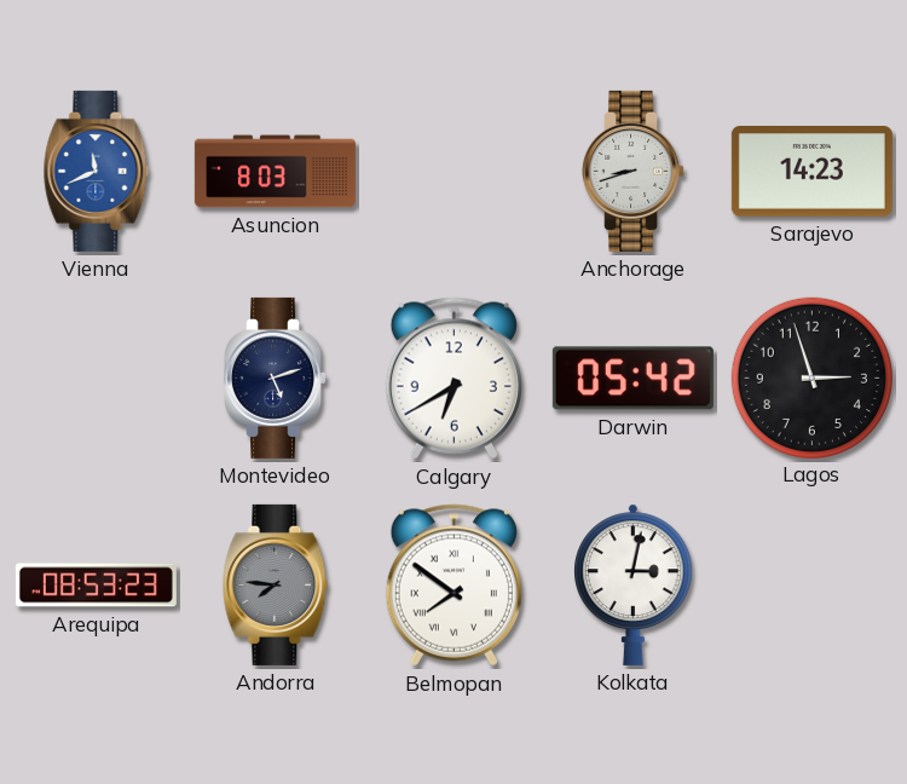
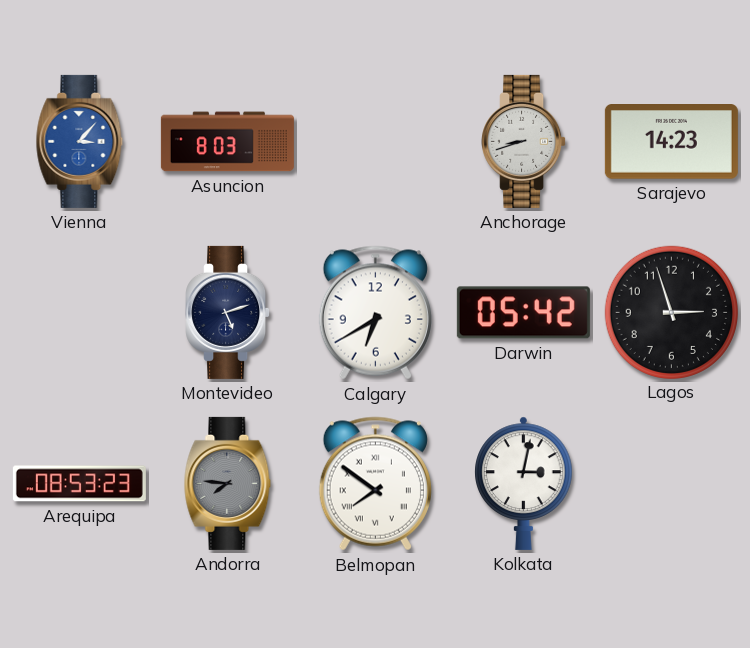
Vienna: 11:41 -> 3:07 (80, 141)
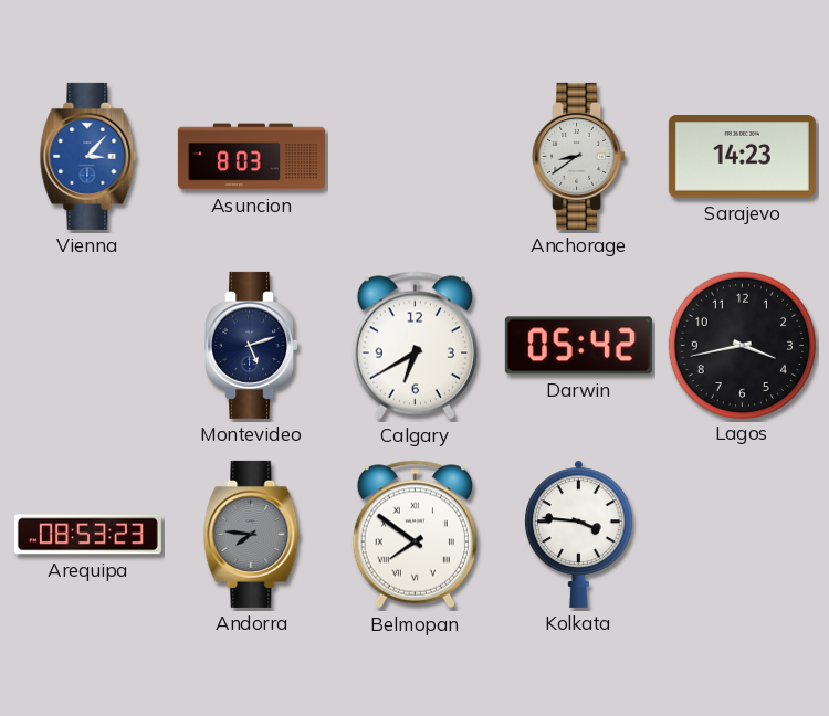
Anchorage: 8:42 -> 8:39 (579, 156)
Lagos: 2:57 -> 3:43 (742, 345)
Kolkata: 3:02 -> 3:46 (579, 534)
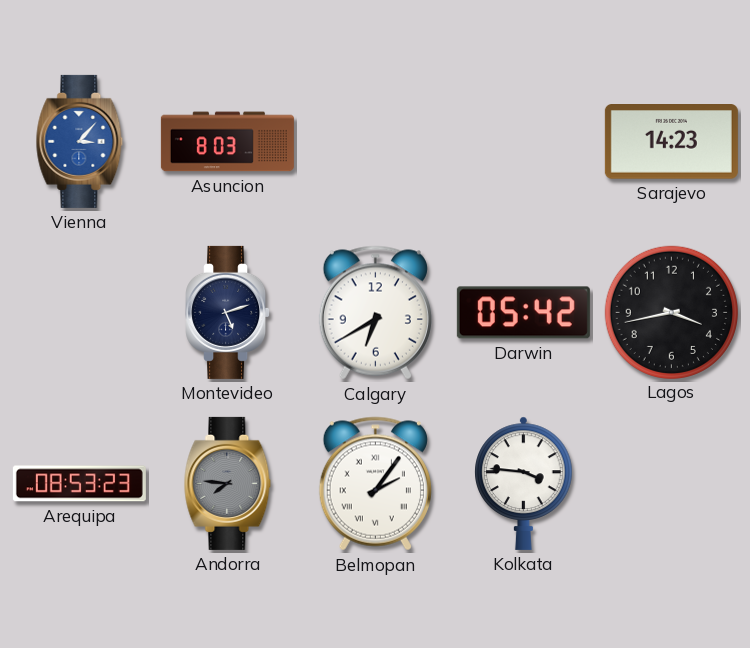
Anchorage: 8:39 -> none (579, 156)
Belmopan: 7:51 -> 2:06 (375, 484)
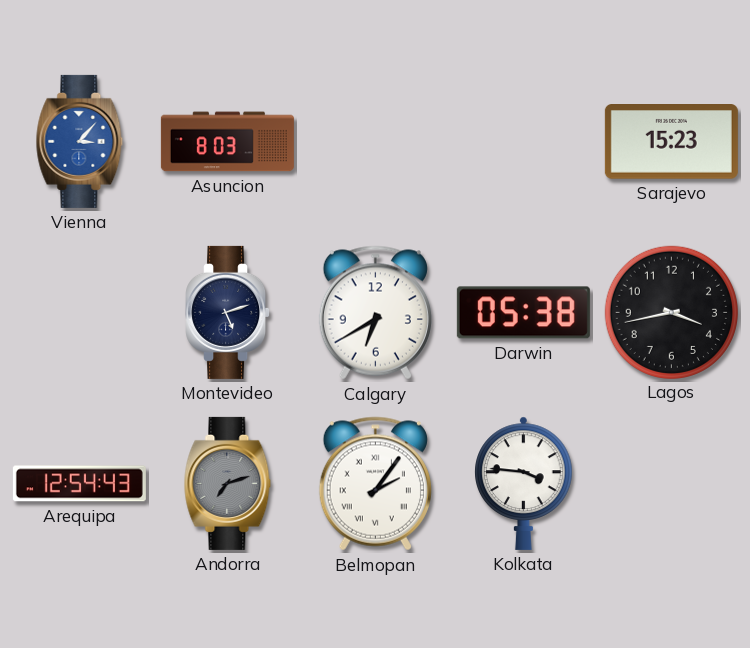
Sarajevo: 14:23 -> 15:23 (671, 142)
Darwin: 05:42 -> 05:38 (523, 313)
Arequipa: 08:53 -> 12:54 (79, 484)
Andorra: 7:46 -> 7:12 (228, 483)
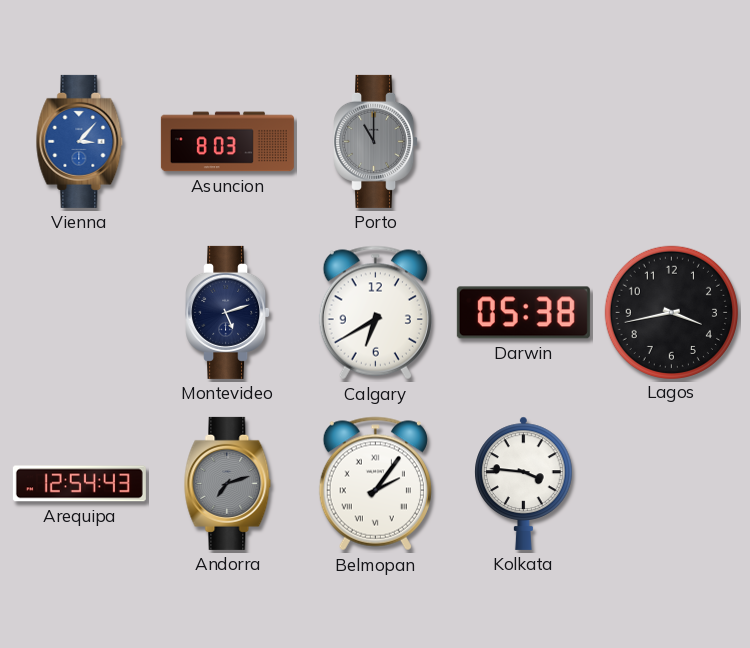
Porto: none -> 11:00 (376, 141)
Sarajevo: 15:23 -> none (671, 142)
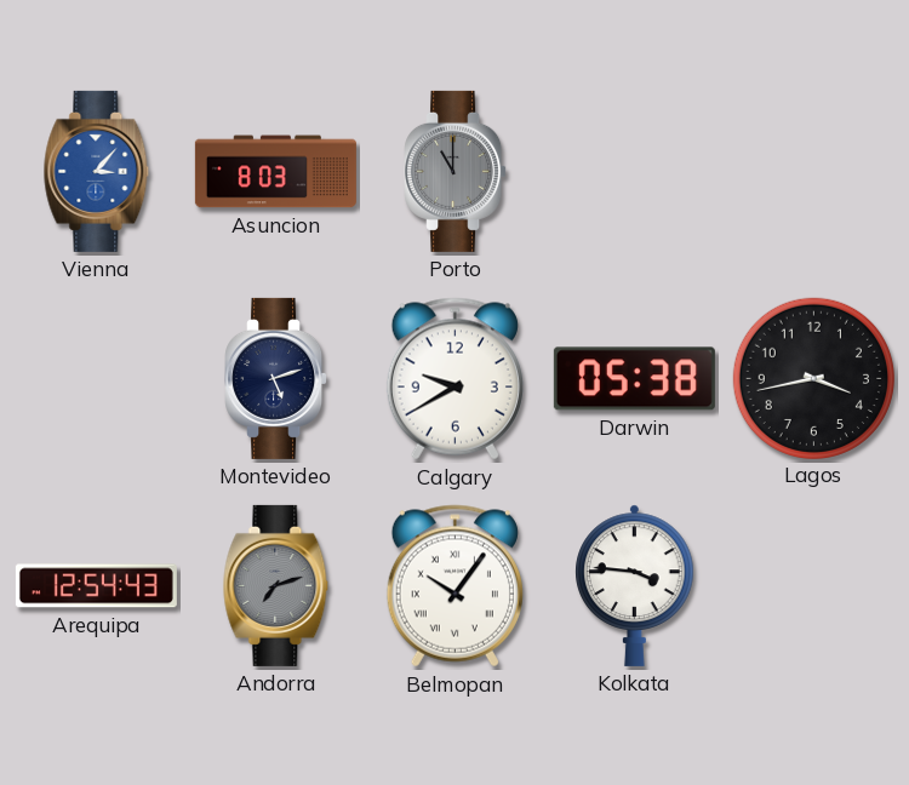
Calgary: 6:40 -> 9:40 (454, 379)
Belmopan: 2:06 -> 10:06 (454, 586)
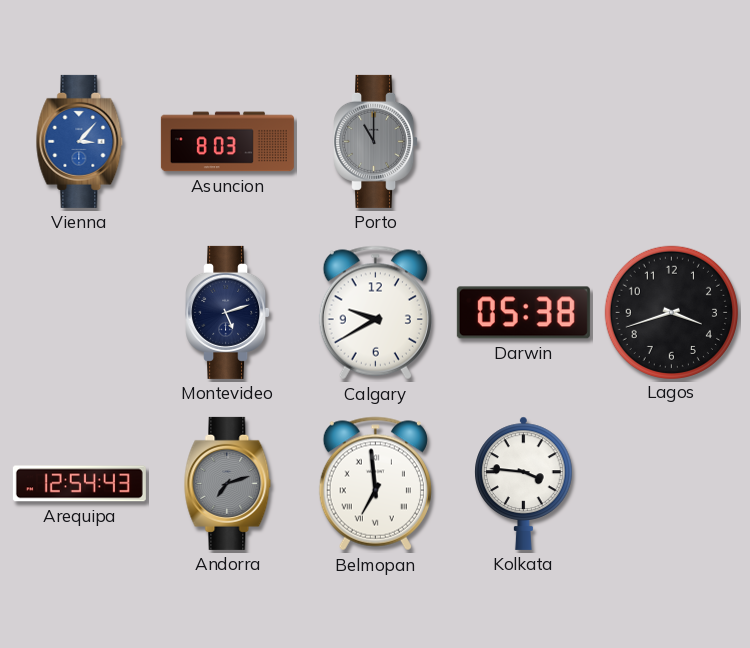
Lagos: 3:43 -> 3:42 (671, 312)
Belmopan: 10:06 -> 6:59 (375, 484)
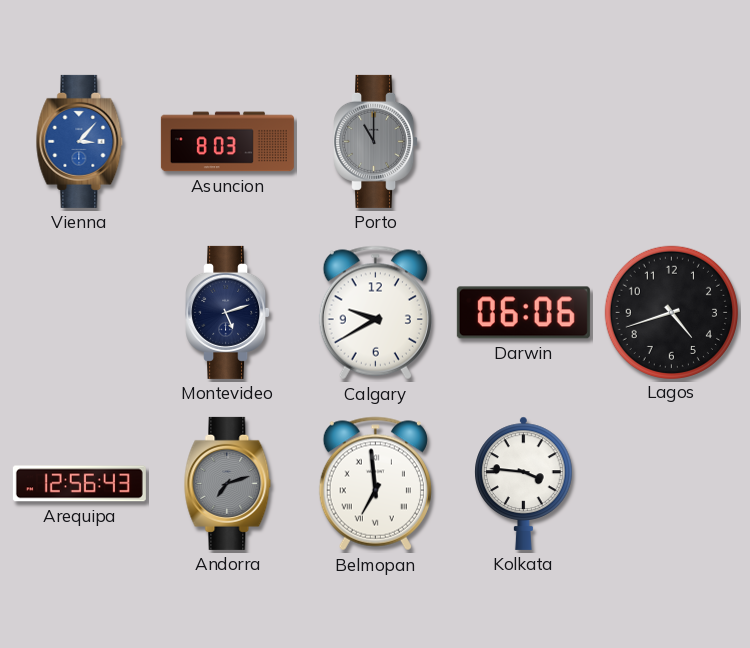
Darwin: 05:38 -> 06:06 (523, 313)
Lagos: 3:42 -> 4:42 (671, 312)
Arequipa: 12:54 -> 12:56 (79, 484)
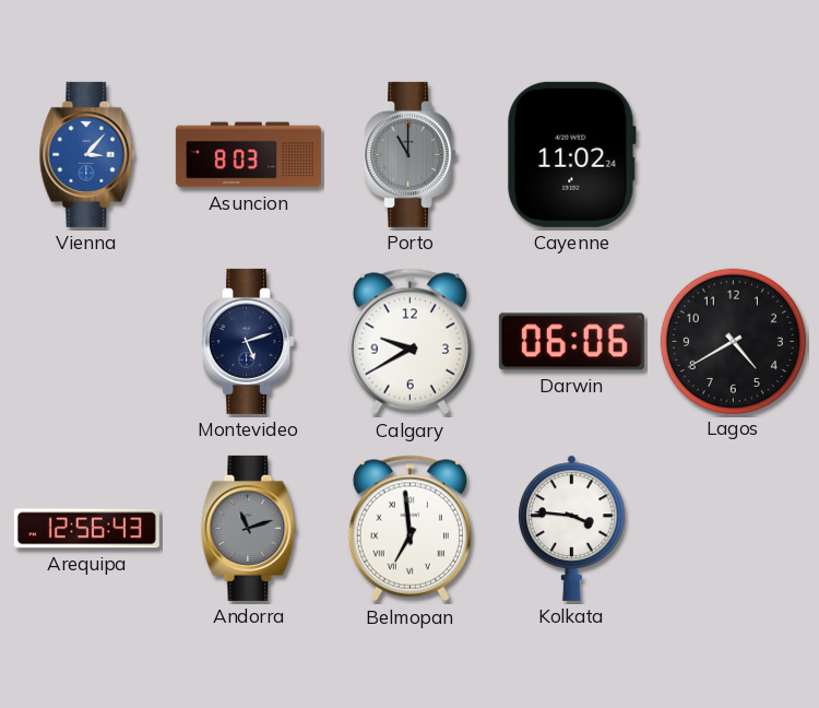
Cayenne: none -> 11:02 (571, 154)
Lagos: 4:42 -> 4:40 (733, 341)
Andorra: 7:12 -> 11:12 (249, 528)
